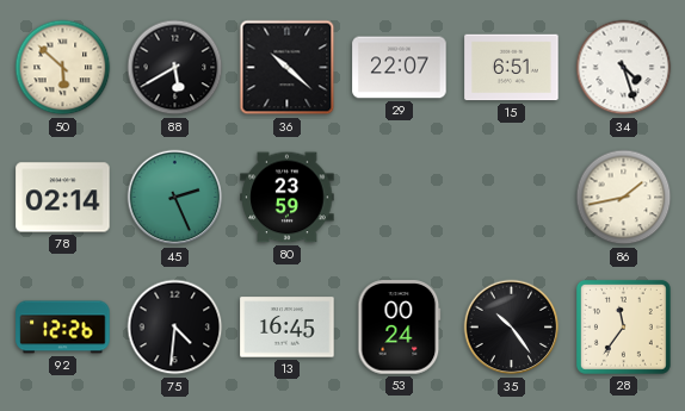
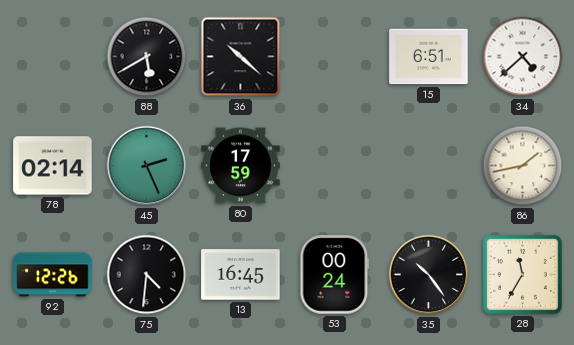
50: 5:52 -> none (63, 68)
29: 22:07 -> none (400, 68)
34: 4:27 -> 4:38 (523, 57)
80: 23:59 -> 17:59 (241, 166)
28: 11:36 -> 11:35 (522, 274)
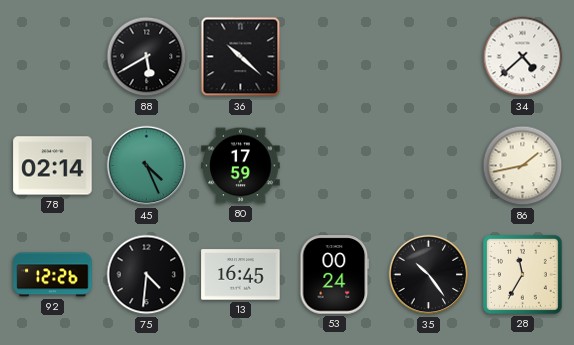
15: 6:51 -> none (429, 57)
45: 2:26 -> 4:26 (147, 166)
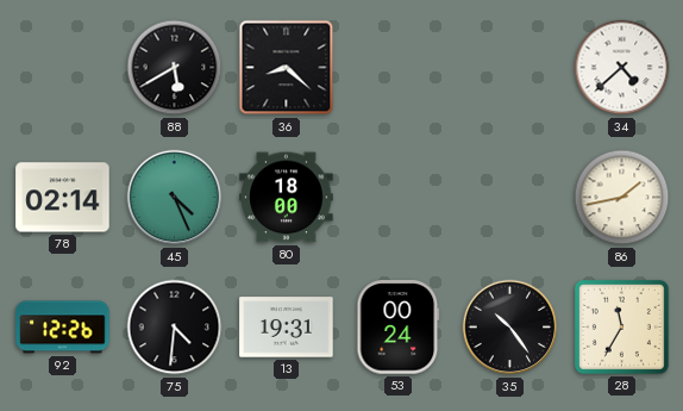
36: 10:22 -> 8:22 (287, 68)
80: 17:59 -> 18:00 (287, 198)
13: 16:45 -> 19:31 (287, 328)
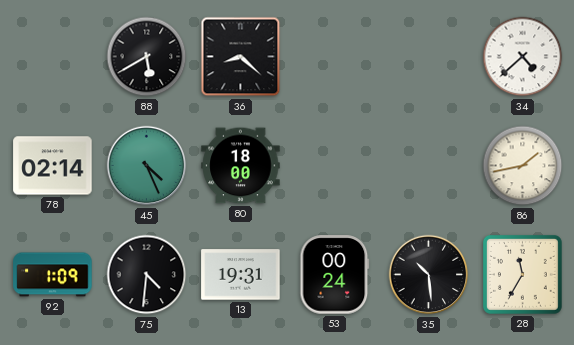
92: 12:26 -> 1:09 (53, 275)
35: 10:24 -> 10:29 (429, 275)
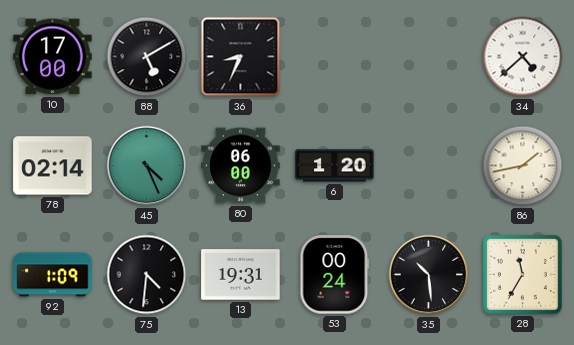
10: none -> 17:00 (53, 57)
88: 5:40 -> 5:10 (147, 57)
36: 8:22 -> 8:34 (241, 57)
80: 18:00 -> 06:00 (241, 166)
6: none -> 1:20 (335, 166)
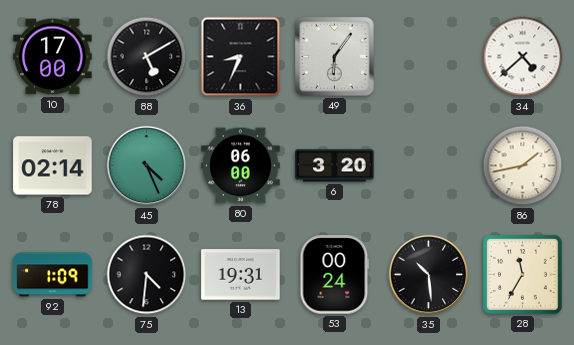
49: none -> 6:06 (335, 57)
6: 1:20 -> 3:20 (335, 166)
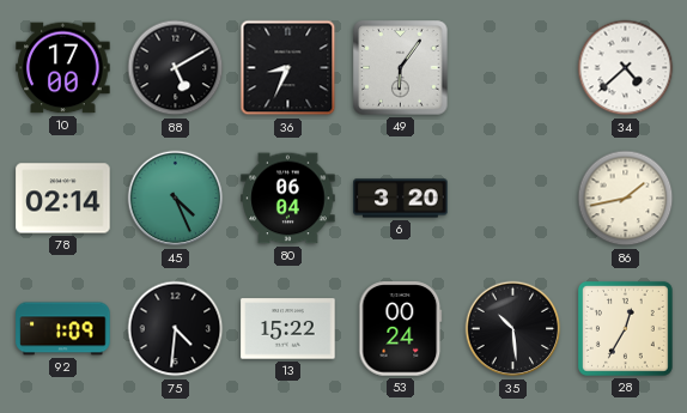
80: 06:00 -> 06:04 (288, 199)
13: 19:31 -> 15:22 (288, 329)
28: 11:35 -> 12:35 (625, 328)
